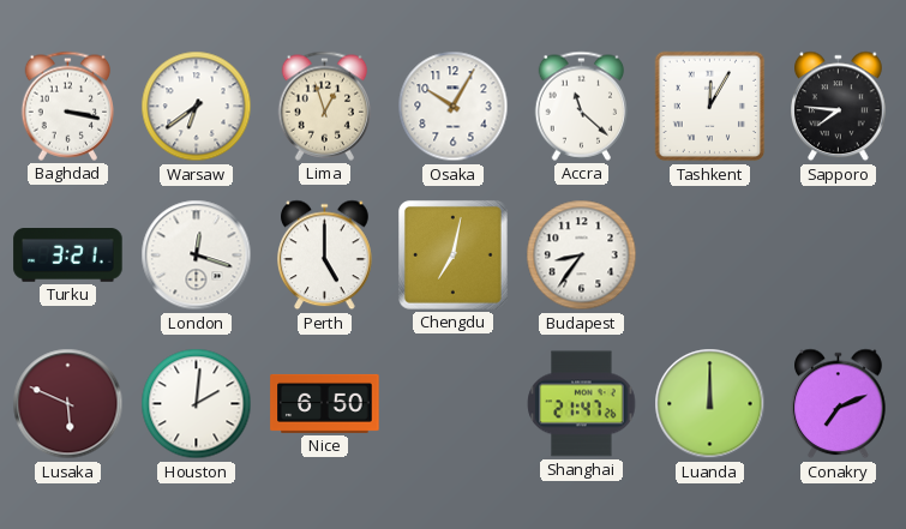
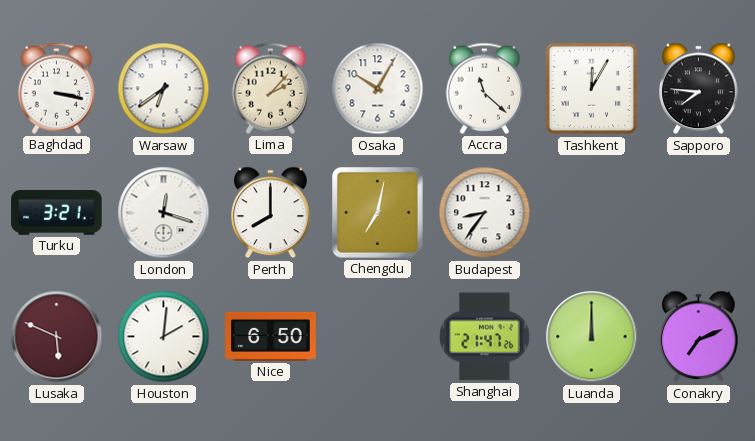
Lima: 12:57 -> 2:07 (270, 88)
Perth: 5:00 -> 8:00 (271, 213)
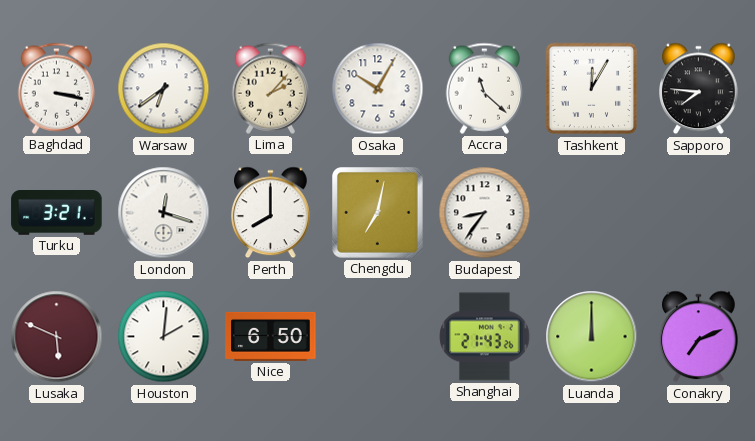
Shanghai: 21:47 -> 21:43 (485, 337)
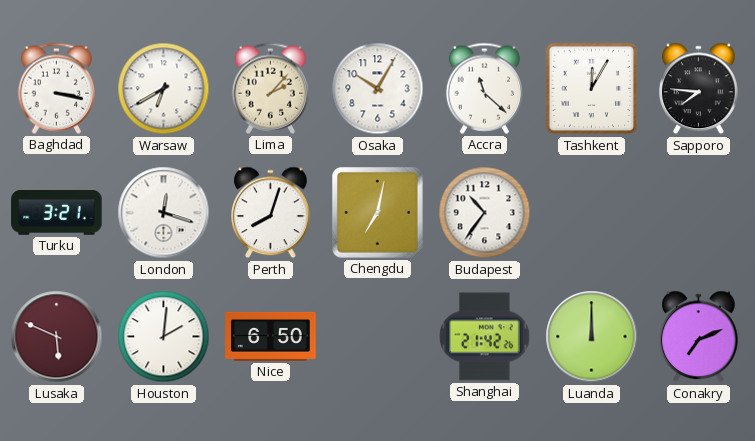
Warsaw: 6:39 -> 6:40 (164, 89)
Perth: 8:00 -> 8:03 (271, 213)
Budapest: 8:36 -> 10:36 (485, 213)
Shanghai: 21:43 -> 21:42 (485, 337)
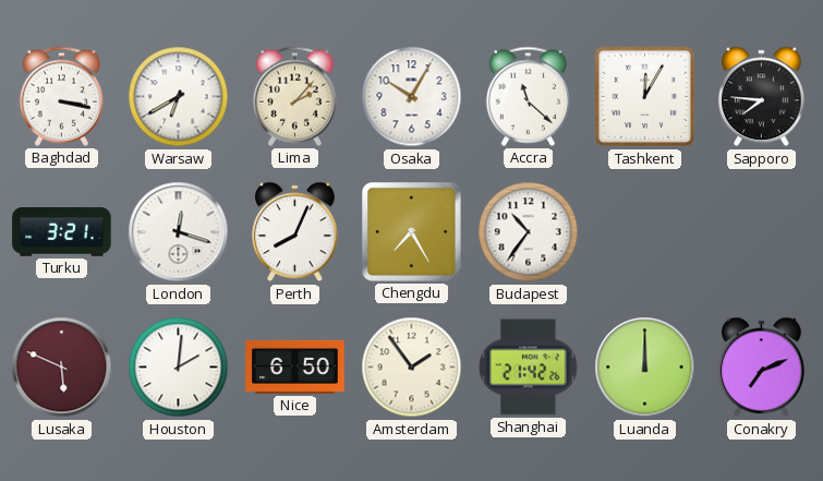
Perth: 8:03 -> 8:04 (295, 232)
Chengdu: 7:02 -> 7:25 (412, 232)
Amsterdam: none -> 1:54 (412, 368)
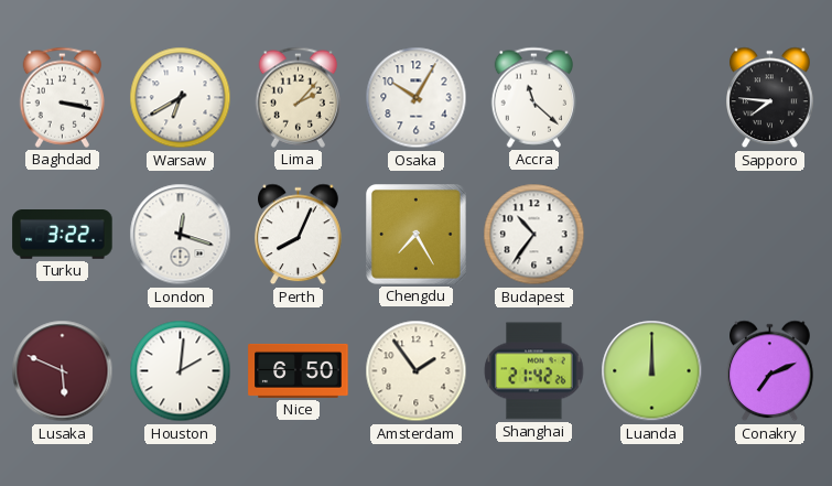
Tashkent: 12:05 -> none (645, 97)
Turku: 3:21 -> 3:22 (63, 235)
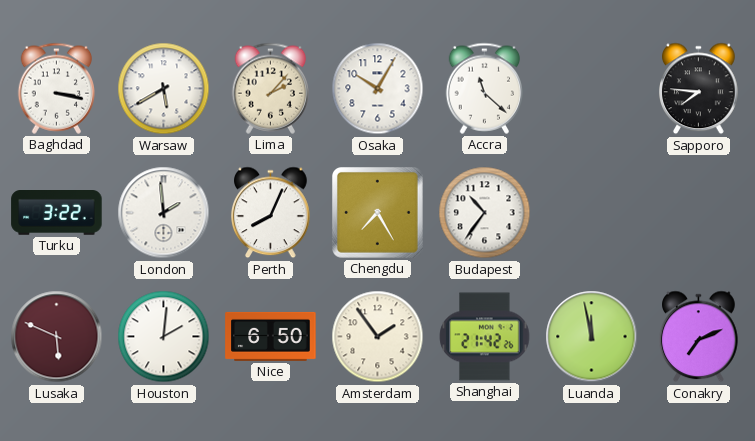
Warsaw: 6:40 -> 5:40 (164, 89)
London: 12:18 -> 1:59 (164, 213)
Luanda: 12:00 -> 11:58 (592, 337)
